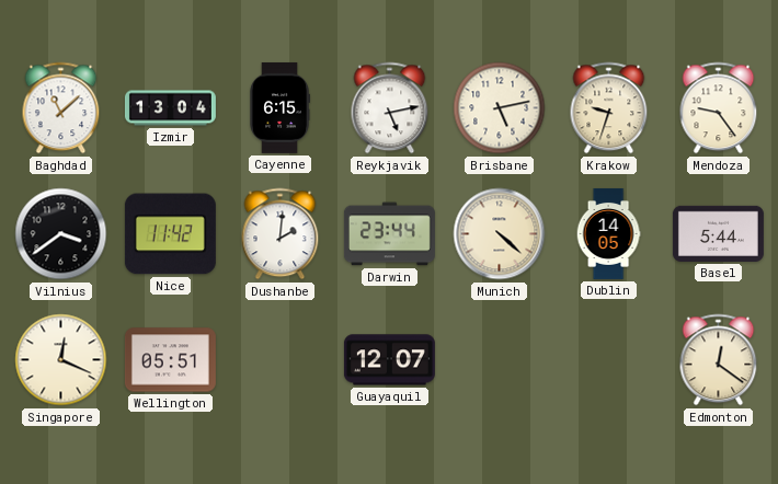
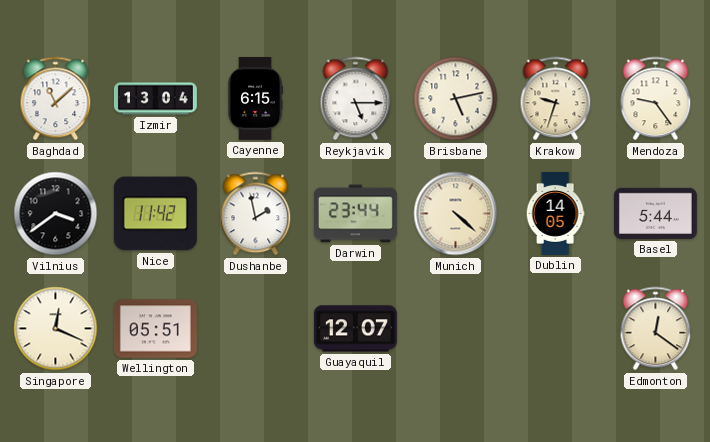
Reykjavik: 5:13 -> 5:15 (356, 99)
Dushanbe: 2:01 -> 1:58 (256, 214)
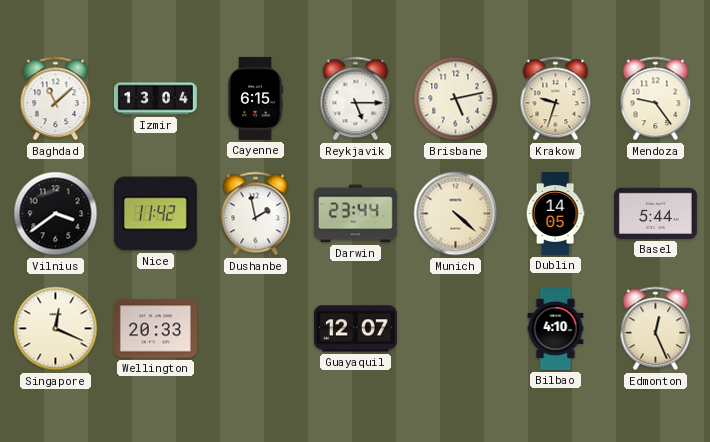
Wellington: 05:51 -> 20:33 (155, 329)
Bilbao: none -> 4:10 (556, 328)
Edmonton: 12:21 -> 12:26 (656, 329)
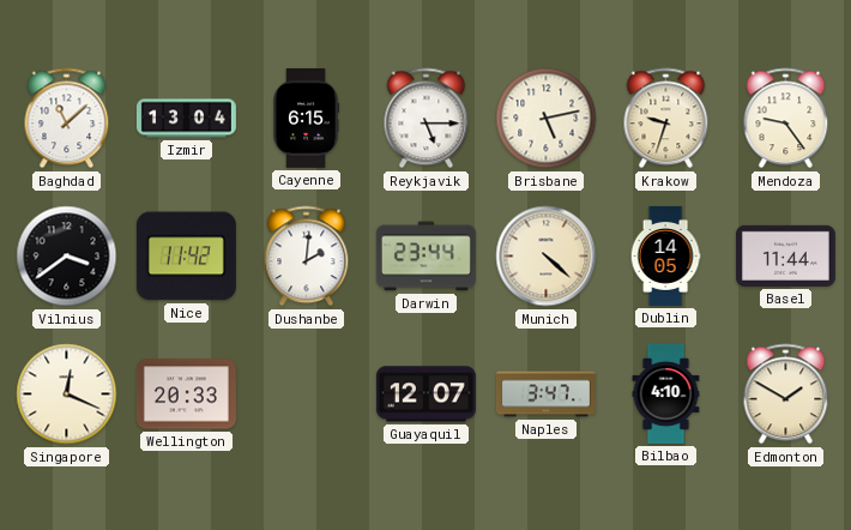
Dushanbe: 1:58 -> 2:01 (307, 257)
Basel: 5:44 -> 11:44 (785, 255)
Naples: none -> 3:47 (545, 395)
Edmonton: 12:26 -> 1:50 (786, 395)
